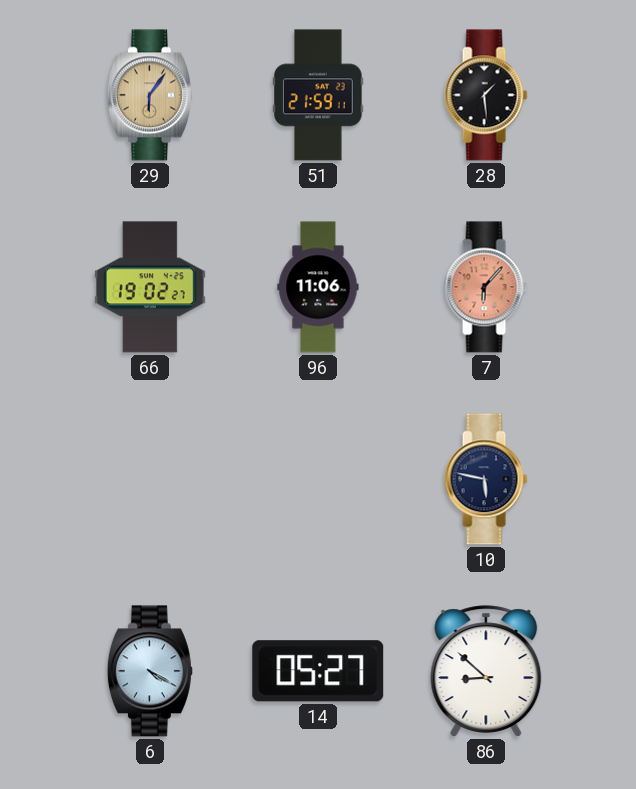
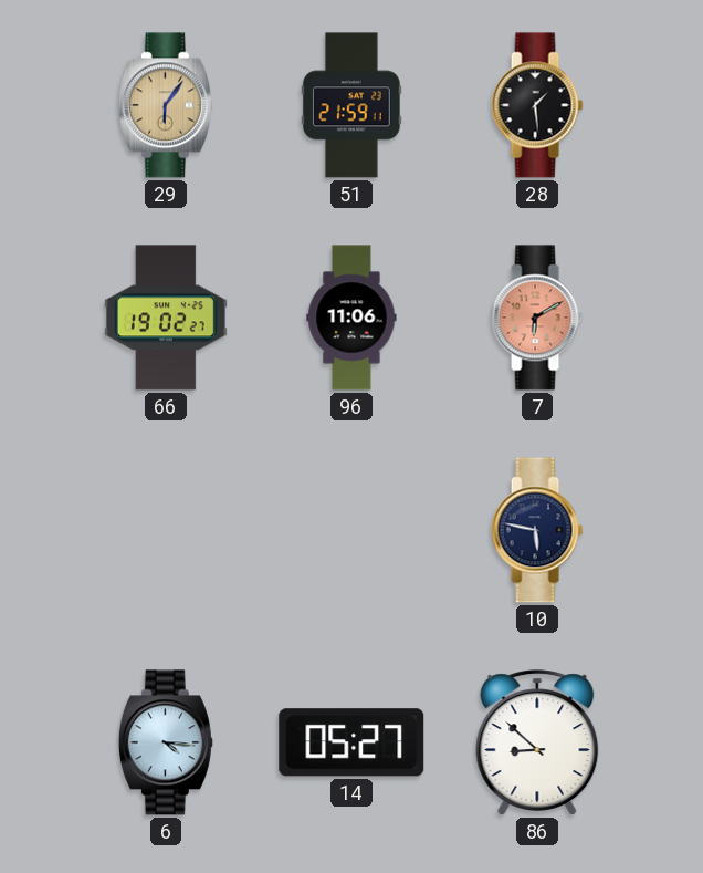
7: 6:07 -> 6:10 (537, 318)
6: 4:20 -> 4:16 (166, 742)
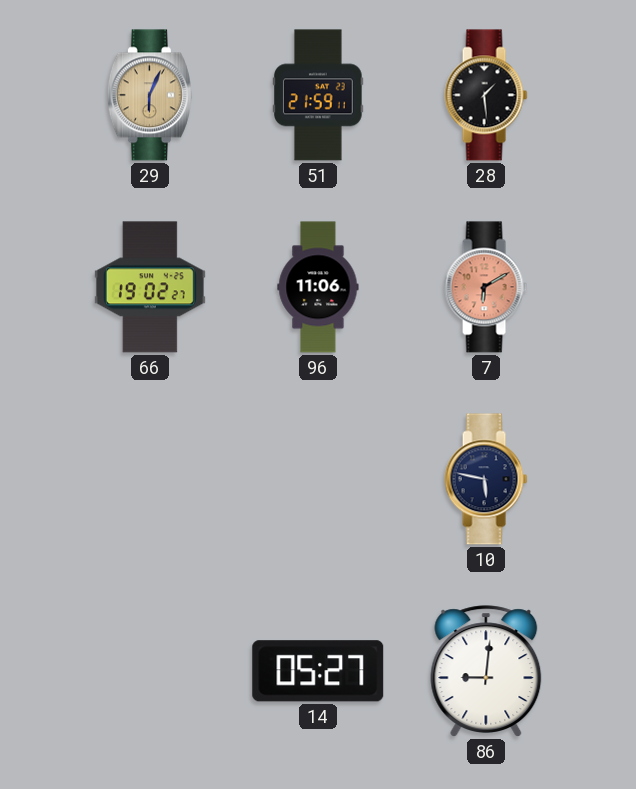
29: 6:06 -> 6:04 (150, 95)
6: 4:16 -> none (166, 742)
86: 8:52 -> 9:01 (486, 671)
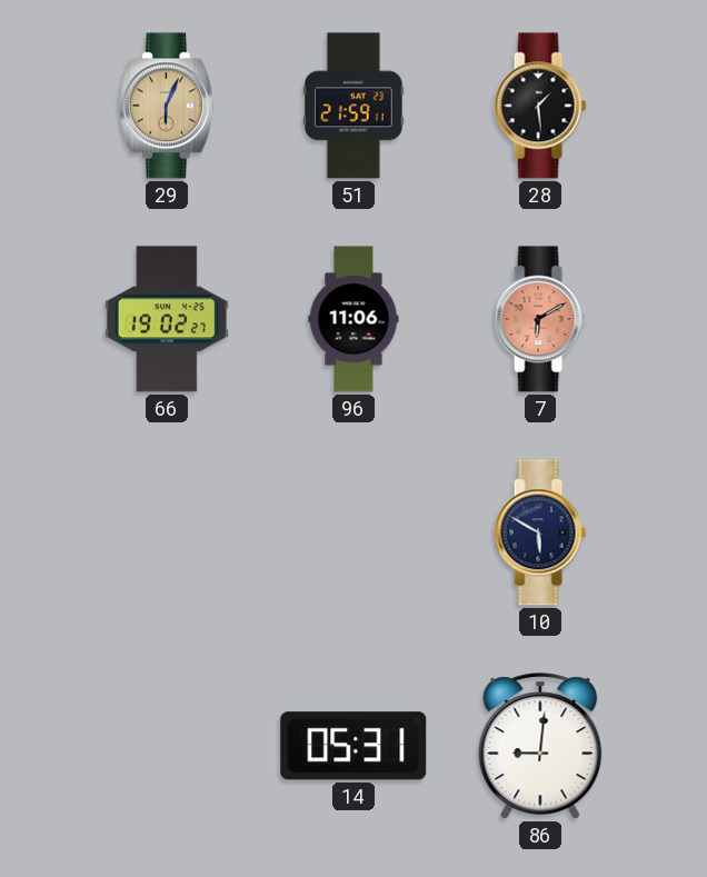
10: 5:47 -> 5:50 (540, 532)
14: 05:27 -> 05:31 (353, 746)
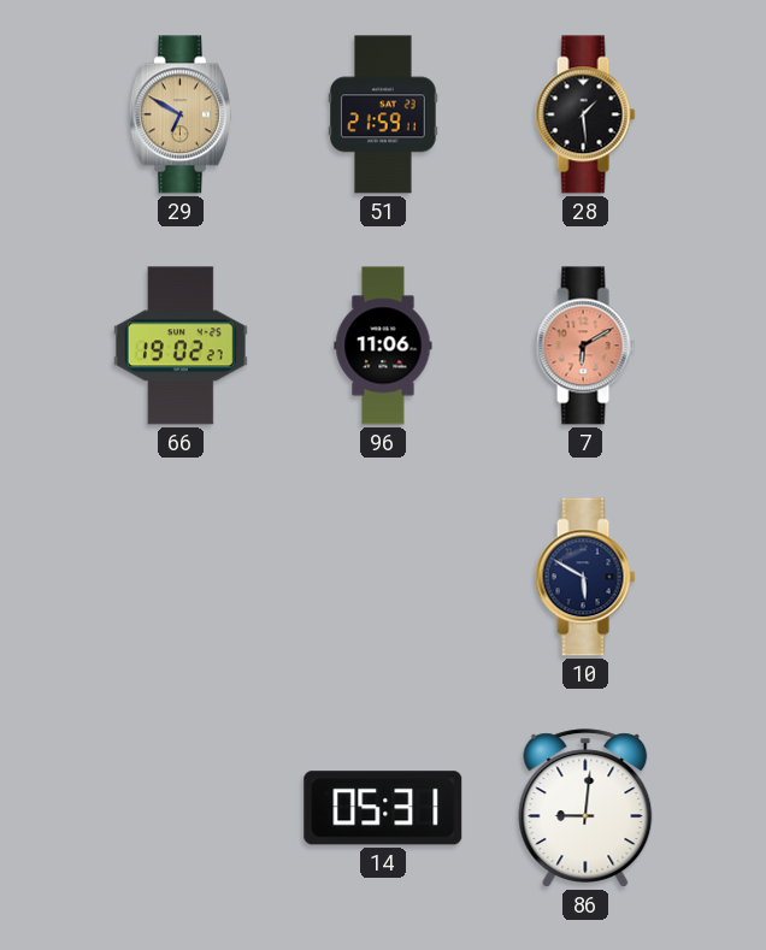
29: 6:04 -> 6:50 (181, 114)
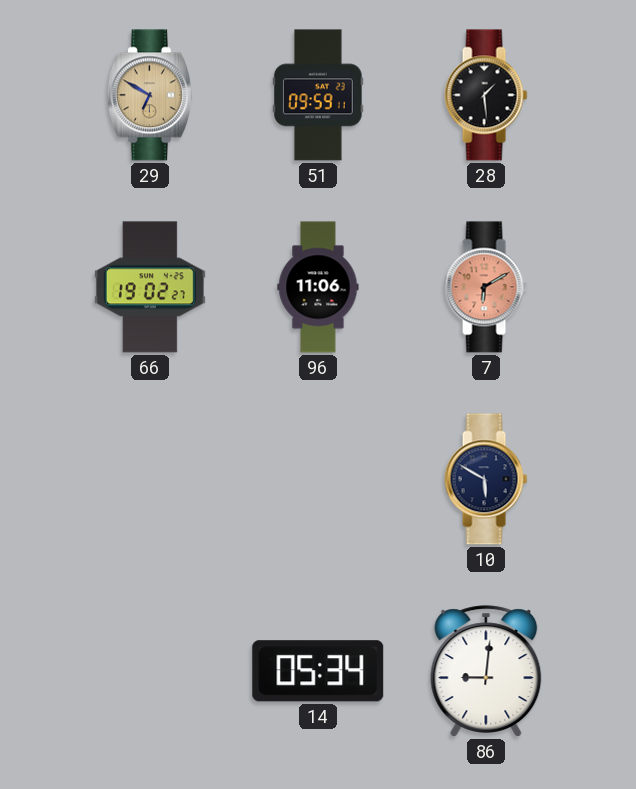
51: 21:59 -> 09:59 (319, 95)
14: 05:31 -> 05:34 (318, 671)
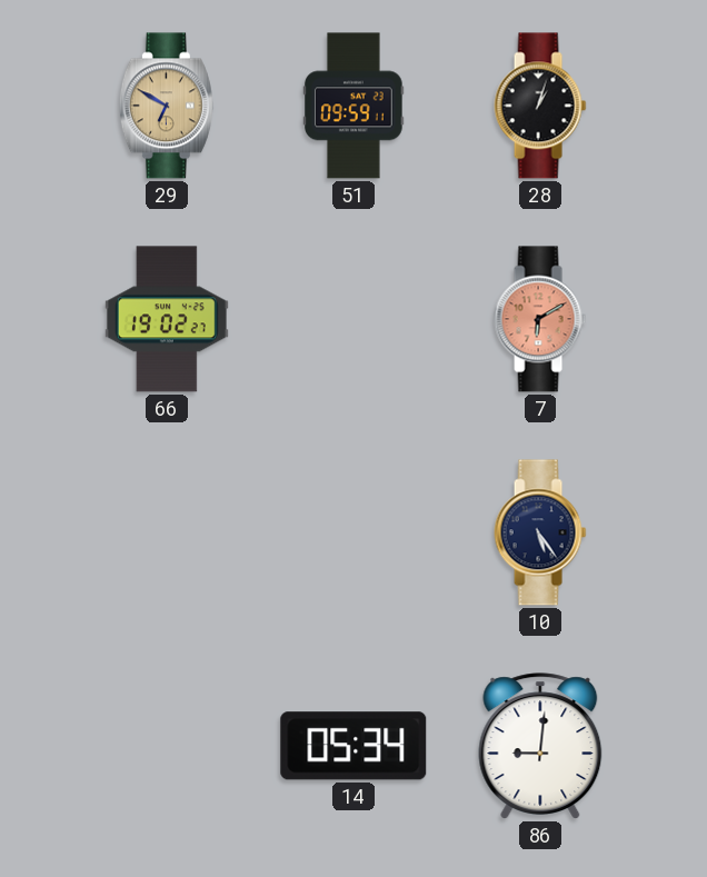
28: 1:29 -> 1:03 (540, 106)
96: 11:06 -> none (318, 287)
10: 5:50 -> 5:24 (540, 532)
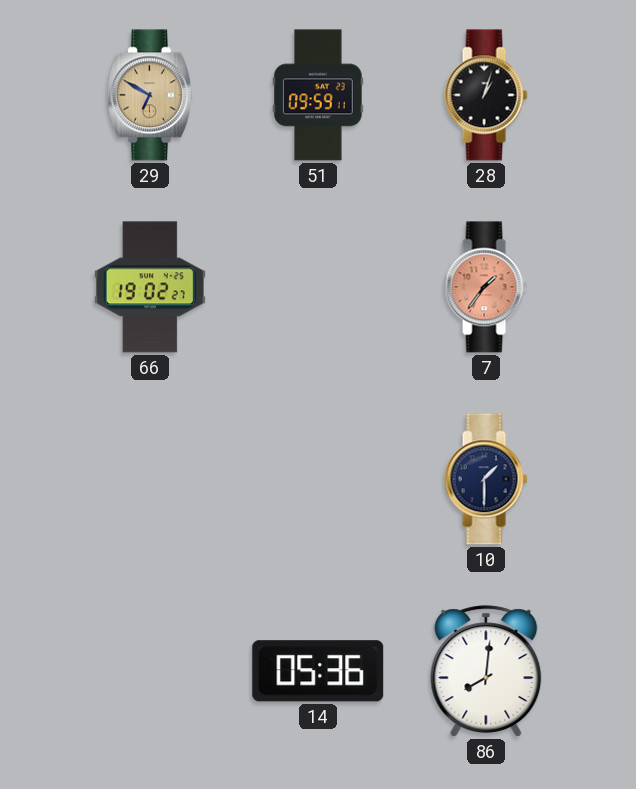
7: 6:10 -> 1:36 (486, 287)
10: 5:24 -> 1:30 (486, 479)
14: 05:34 -> 05:36 (318, 671)
86: 9:01 -> 8:01 (486, 671)
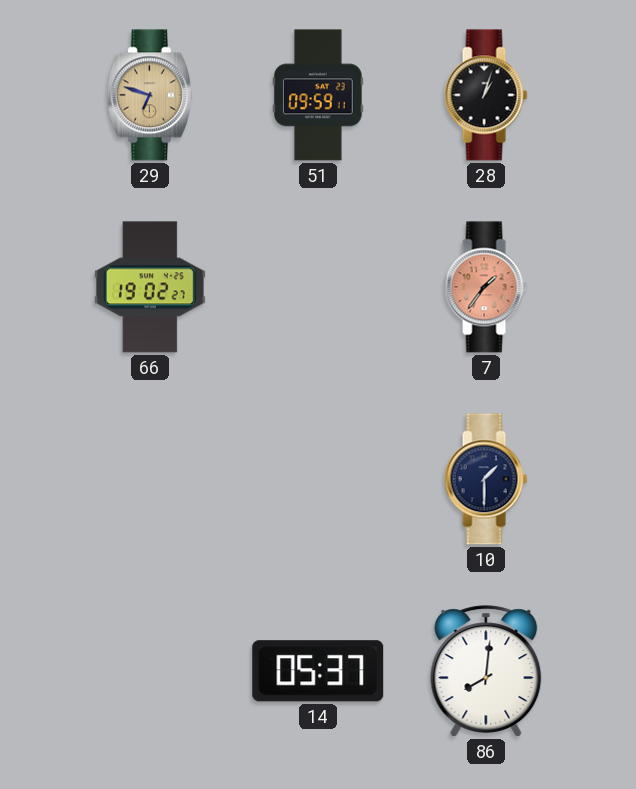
29: 6:50 -> 6:48 (150, 95)
14: 05:36 -> 05:37 (318, 671)
